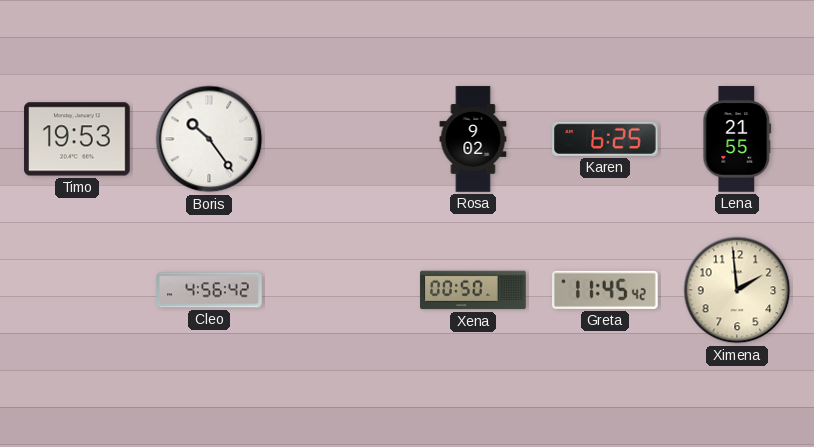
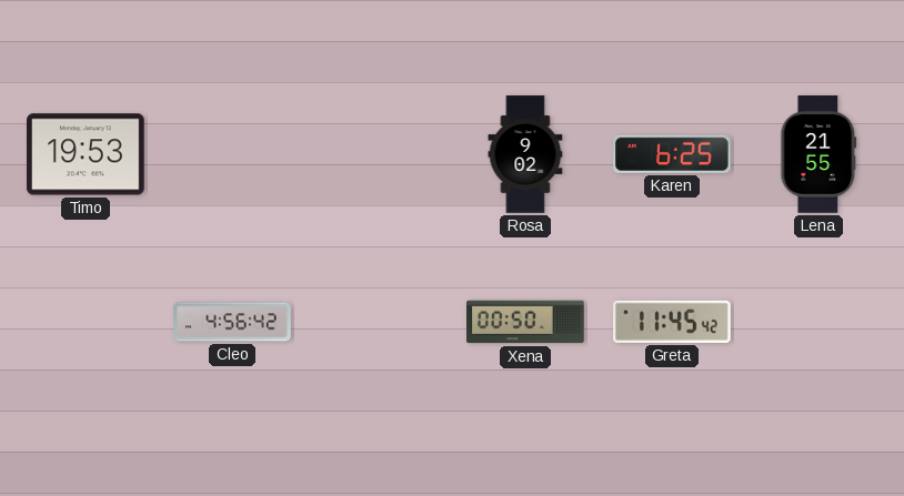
Boris: 10:24 -> none (209, 139)
Ximena: 1:59 -> none (737, 290)
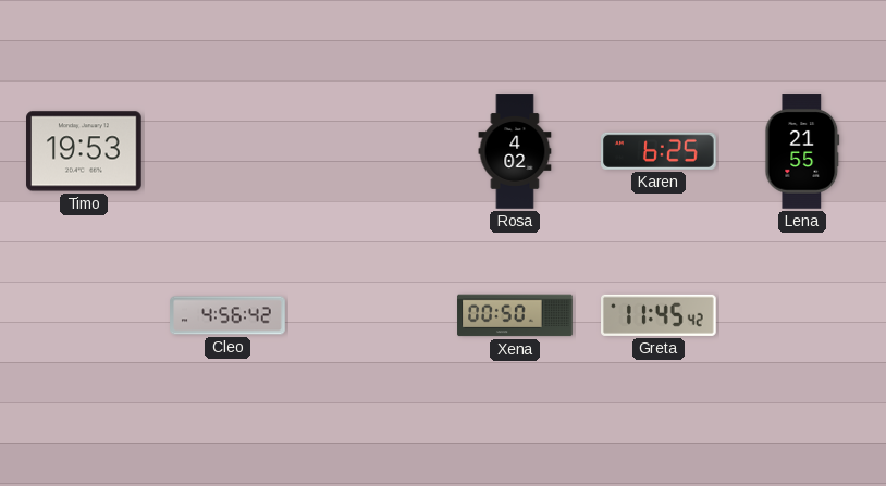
Rosa: 9:02 -> 4:02 (515, 151)
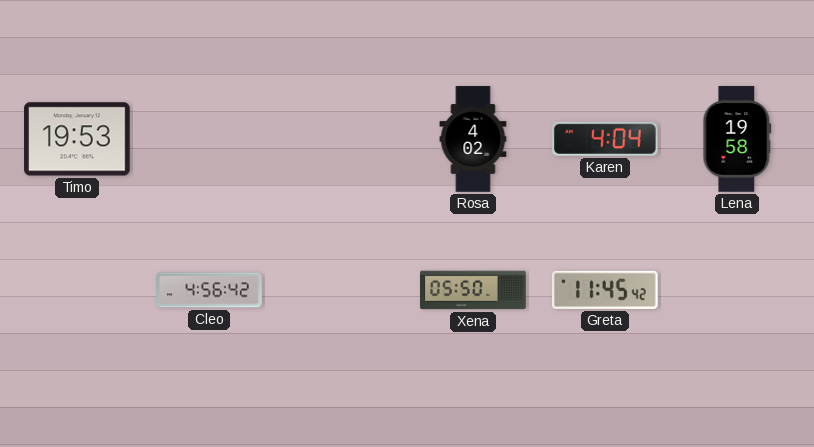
Karen: 6:25 -> 4:04 (605, 139)
Lena: 21:55 -> 19:58 (737, 139)
Xena: 00:50 -> 05:50 (473, 290)
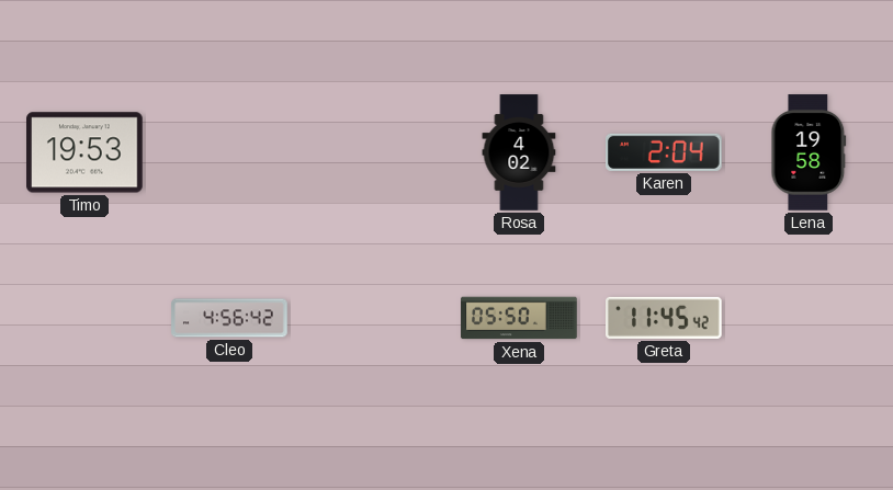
Karen: 4:04 -> 2:04 (664, 152)
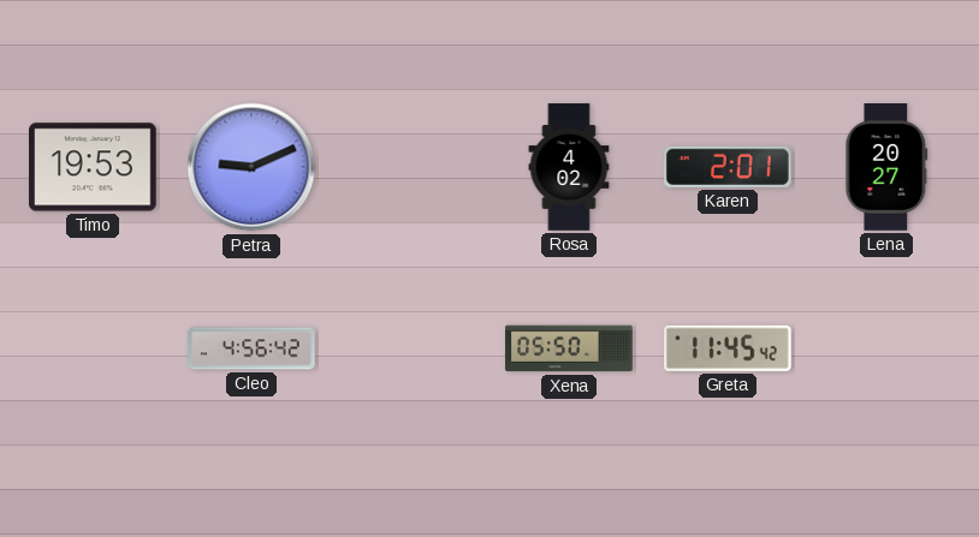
Petra: none -> 9:11 (251, 167)
Karen: 2:04 -> 2:01 (728, 167)
Lena: 19:58 -> 20:27 (886, 167)
